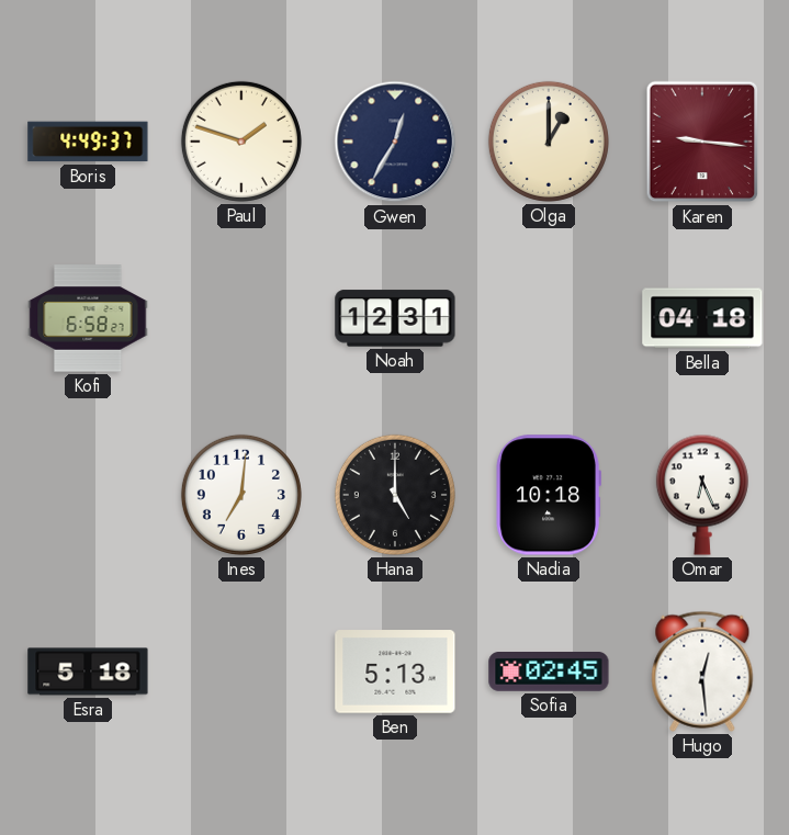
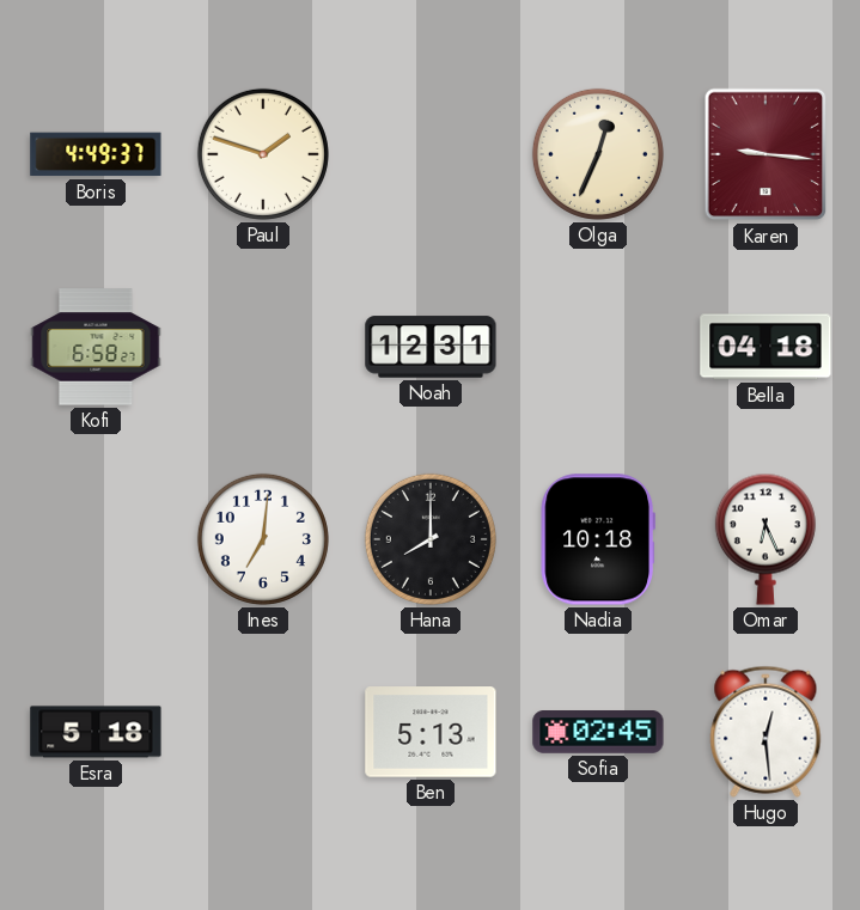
Gwen: 12:35 -> none (395, 142)
Olga: 1:00 -> 12:34 (598, 154)
Hana: 5:00 -> 8:00 (431, 539)
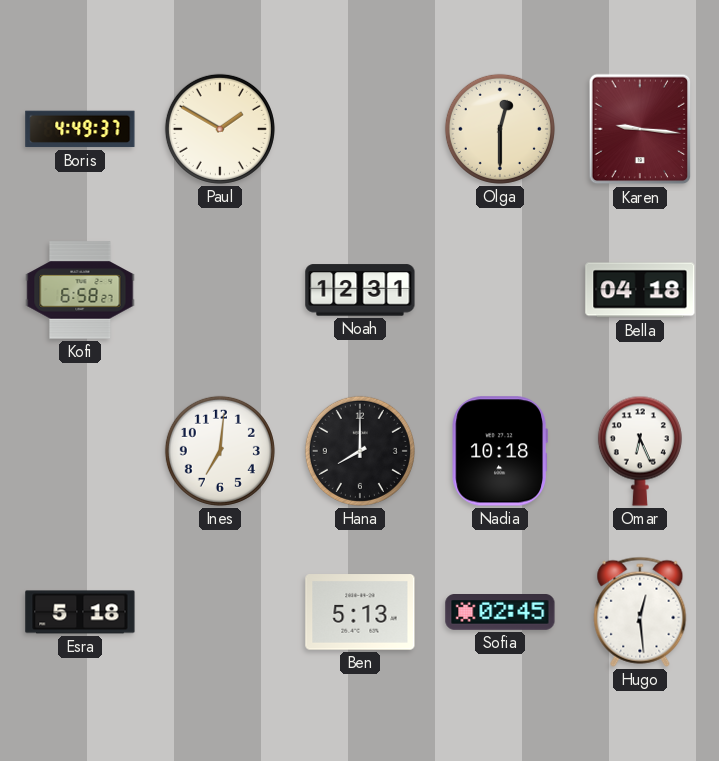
Paul: 1:48 -> 1:50 (220, 129)
Olga: 12:34 -> 12:30 (500, 129)
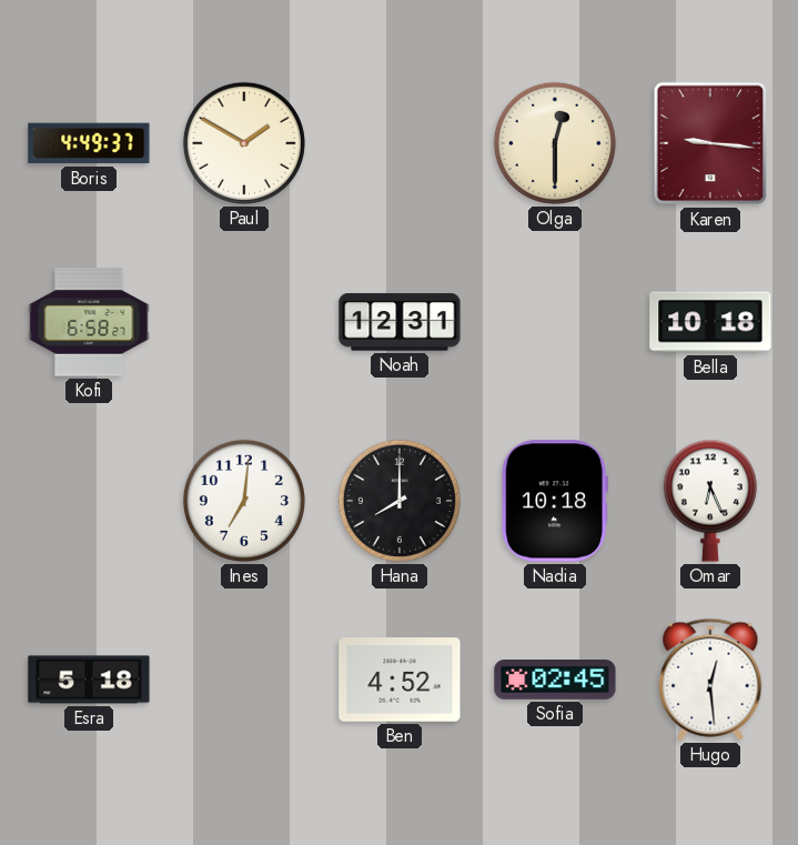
Bella: 04:18 -> 10:18 (710, 322)
Ben: 5:13 -> 4:52 (400, 680)
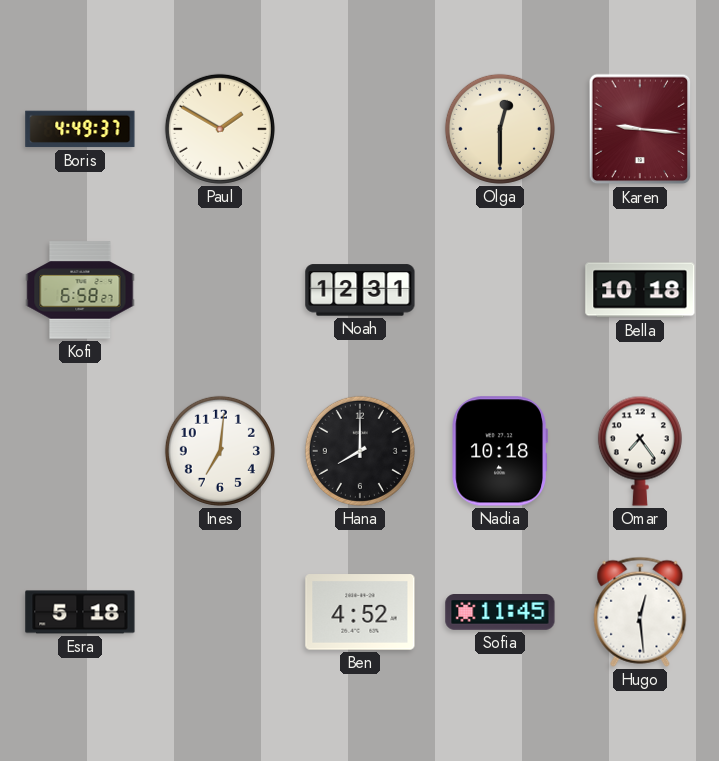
Omar: 6:26 -> 7:24 (640, 451)
Sofia: 02:45 -> 11:45 (500, 613)
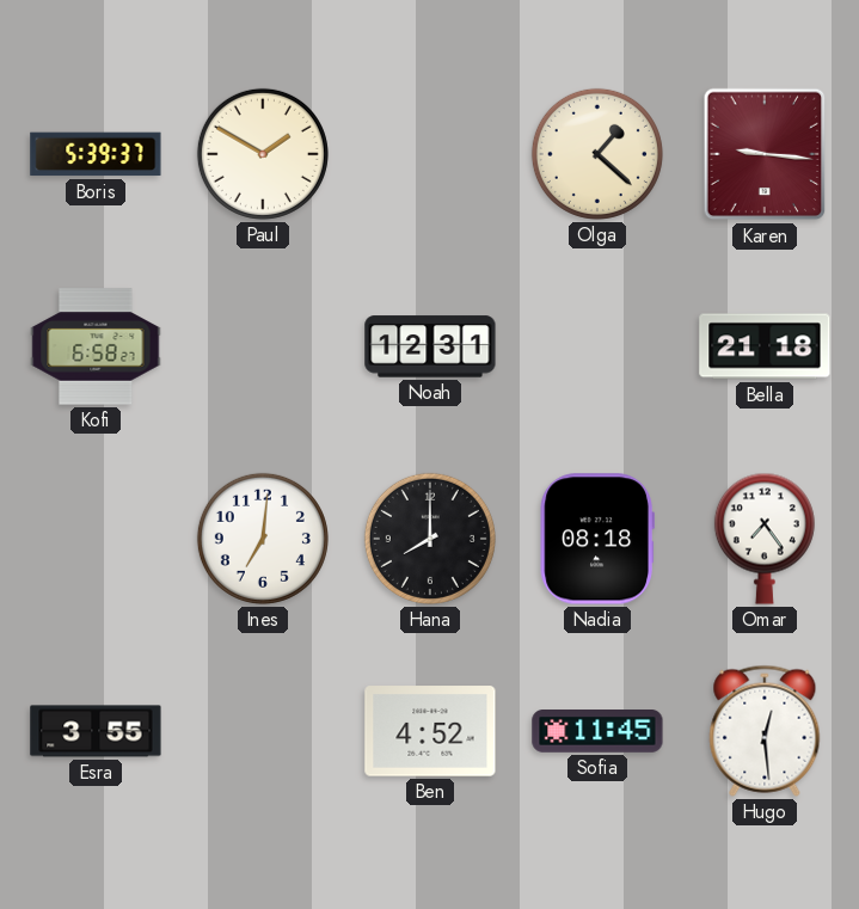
Boris: 4:49 -> 5:39 (96, 154)
Olga: 12:30 -> 1:22 (597, 154)
Bella: 10:18 -> 21:18 (765, 346)
Nadia: 10:18 -> 08:18 (597, 539)
Esra: 5:18 -> 3:55 (96, 731)
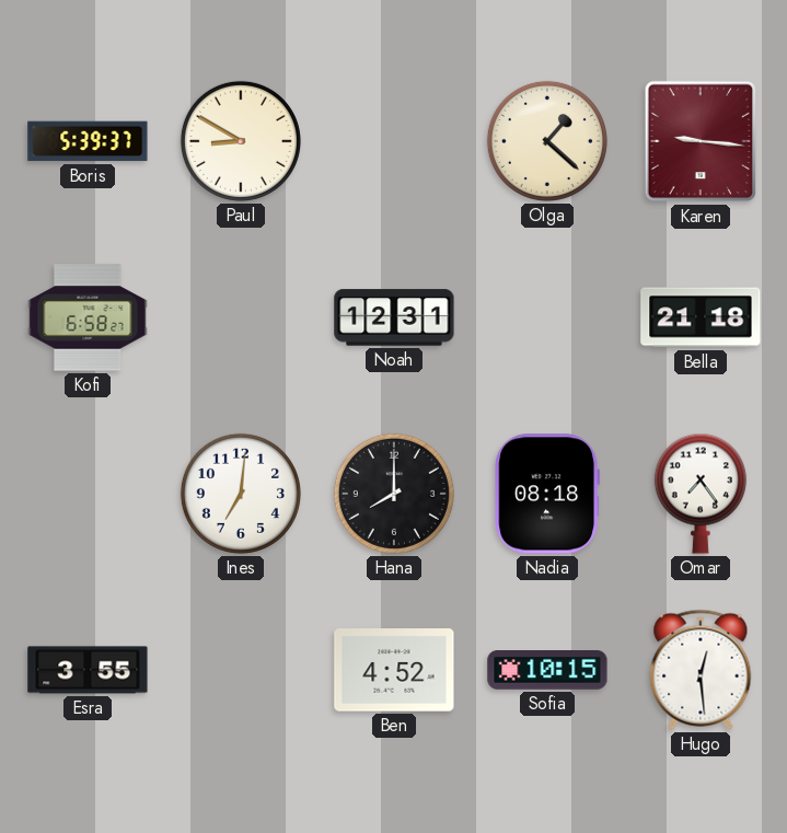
Paul: 1:50 -> 8:50 (241, 141)
Sofia: 11:45 -> 10:15 (547, 671)
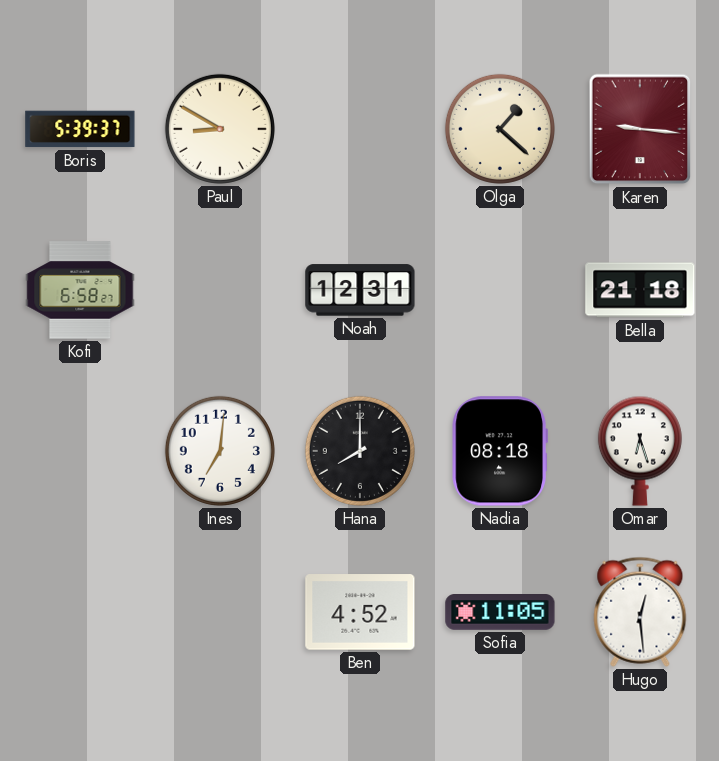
Omar: 7:24 -> 6:27 (640, 451)
Esra: 3:55 -> none (88, 670)
Sofia: 10:15 -> 11:05 (500, 613)
